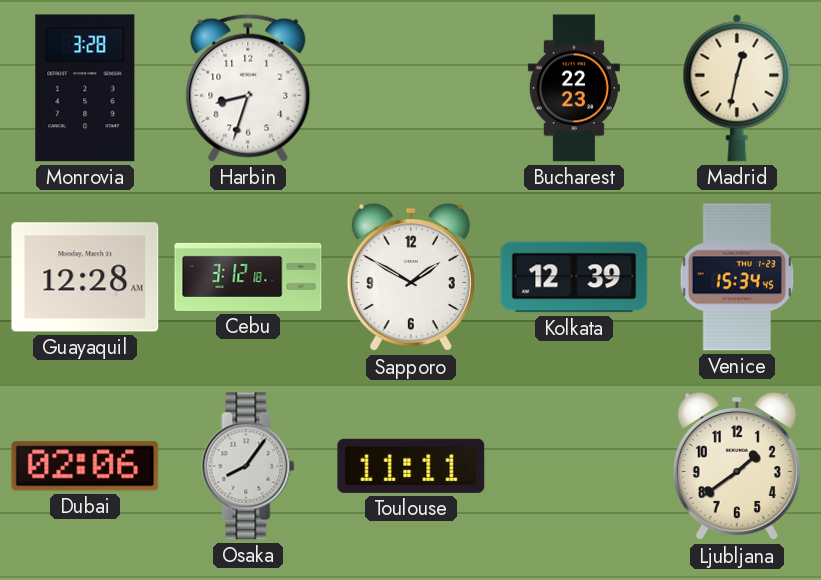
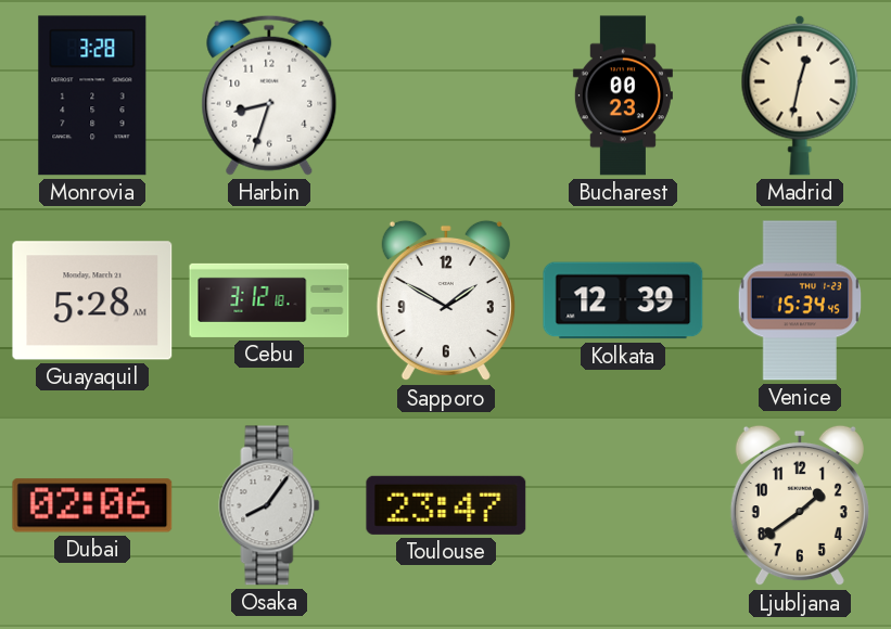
Bucharest: 22:23 -> 00:23 (623, 95)
Guayaquil: 12:28 -> 5:28 (92, 300)
Toulouse: 11:11 -> 23:47 (446, 505)
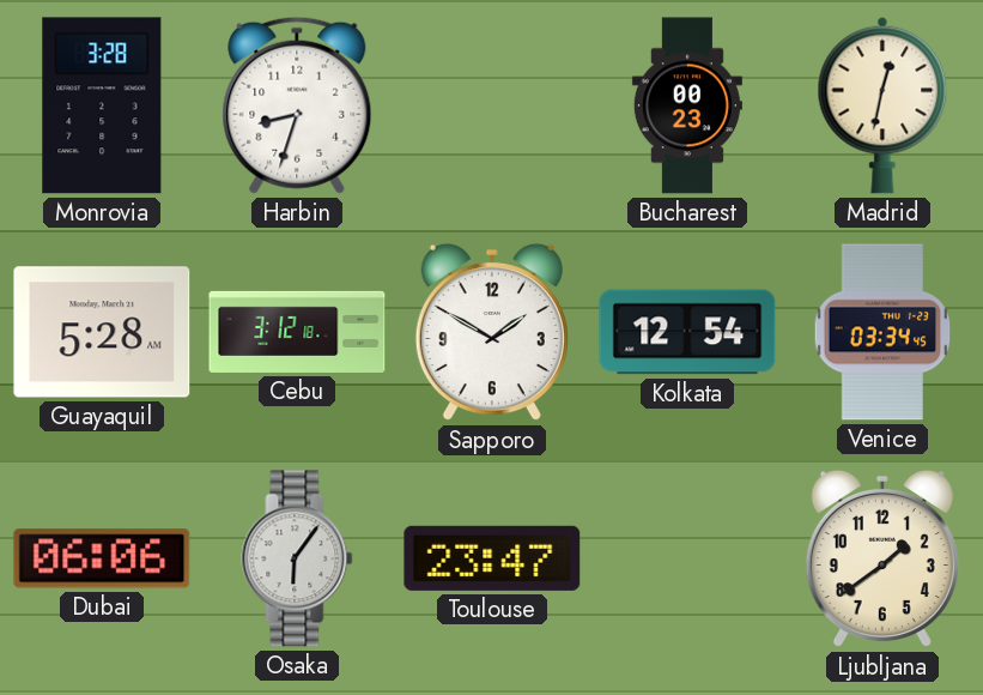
Kolkata: 12:39 -> 12:54 (687, 332)
Venice: 15:34 -> 03:34 (882, 332)
Dubai: 02:06 -> 06:06 (102, 558)
Osaka: 8:06 -> 6:06 (297, 558)
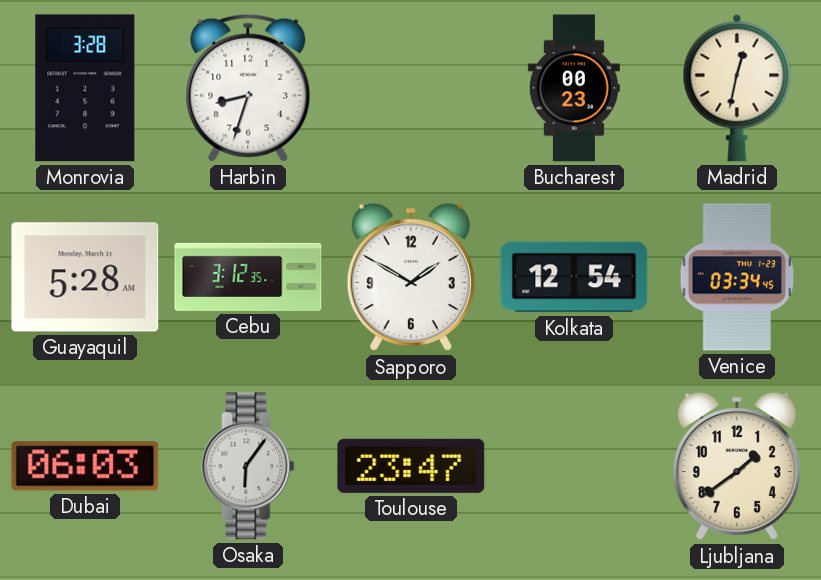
Cebu: 3:12:18 -> 3:12:35 (248, 277)
Dubai: 06:06 -> 06:03 (85, 466)
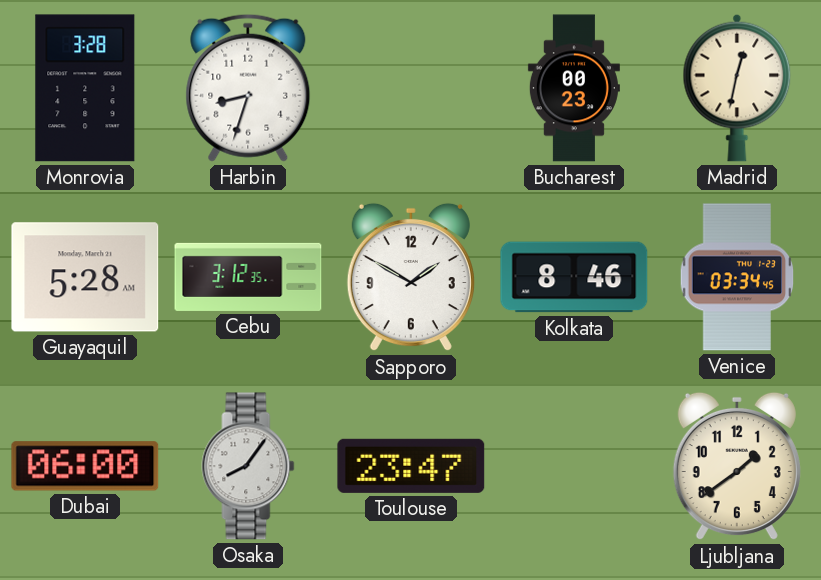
Kolkata: 12:54 -> 8:46 (574, 277)
Dubai: 06:03 -> 06:00 (85, 466)
Osaka: 6:06 -> 8:06 (248, 466)
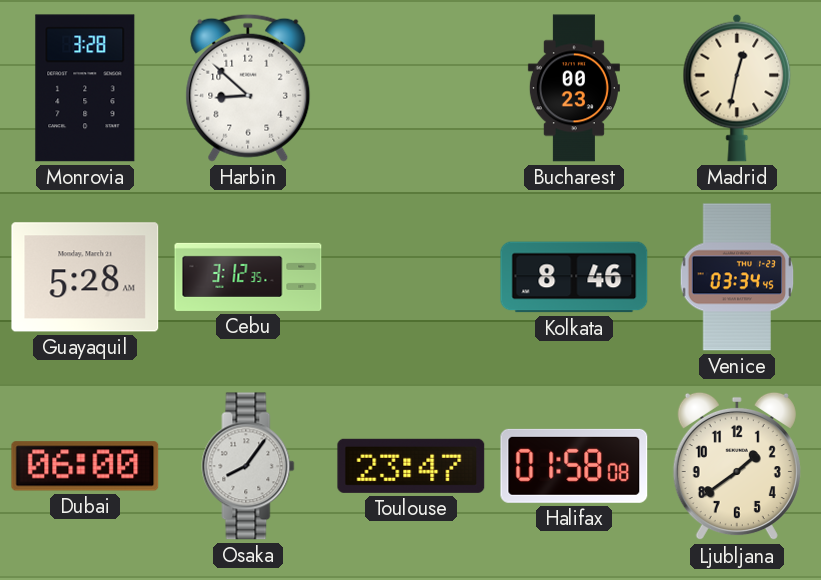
Harbin: 8:33 -> 8:52 (248, 88)
Sapporo: 1:50 -> none (411, 277)
Halifax: none -> 01:58 (574, 466)
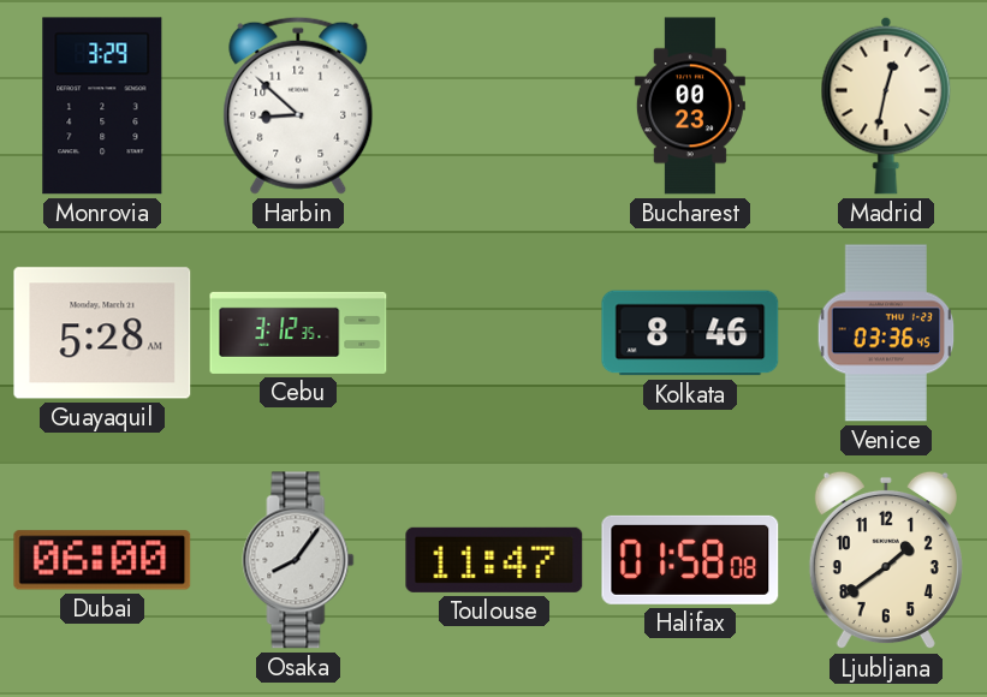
Monrovia: 3:28 -> 3:29 (102, 106)
Venice: 03:34 -> 03:36 (886, 333)
Toulouse: 23:47 -> 11:47 (494, 560)
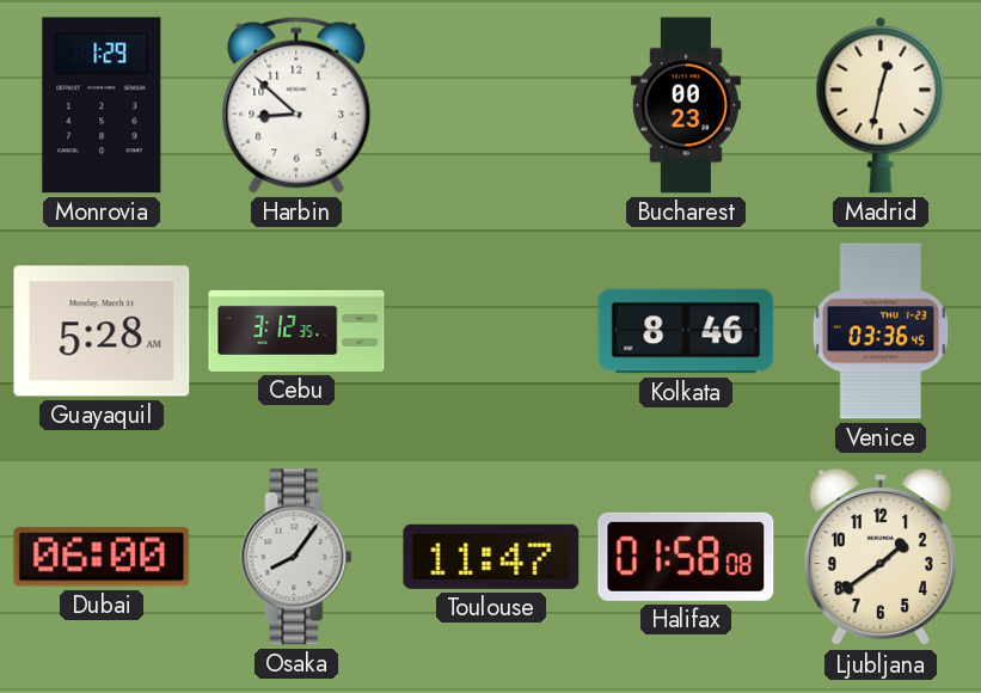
Monrovia: 3:29 -> 1:29 (102, 105)
